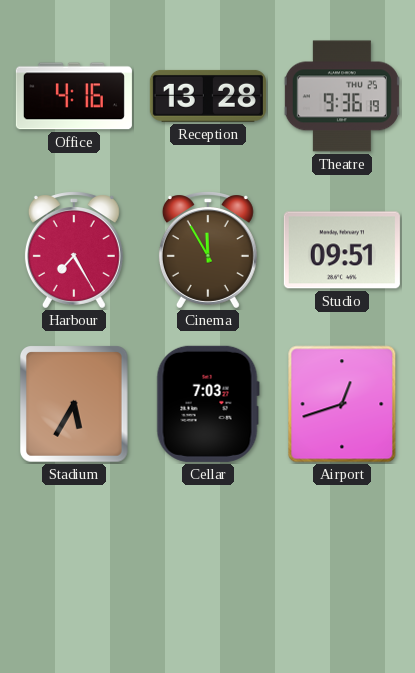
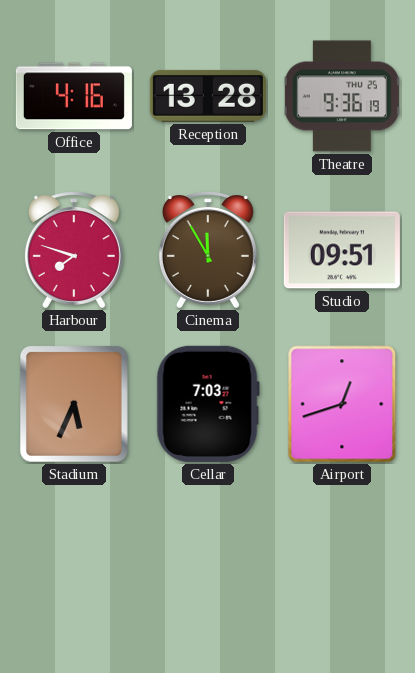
Harbour: 7:25 -> 7:48 (74, 250)
Stadium: 5:35 -> 5:34 (75, 405)
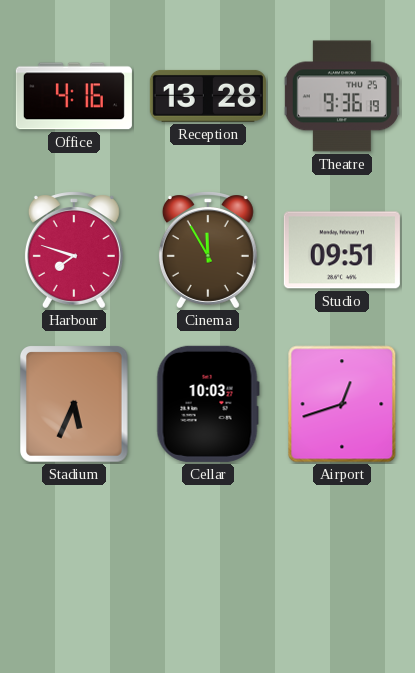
Cellar: 7:03 -> 10:03 (208, 404)
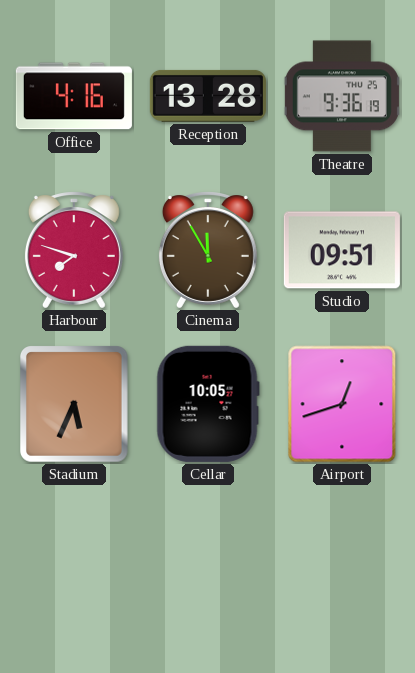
Cellar: 10:03 -> 10:05 (208, 404)
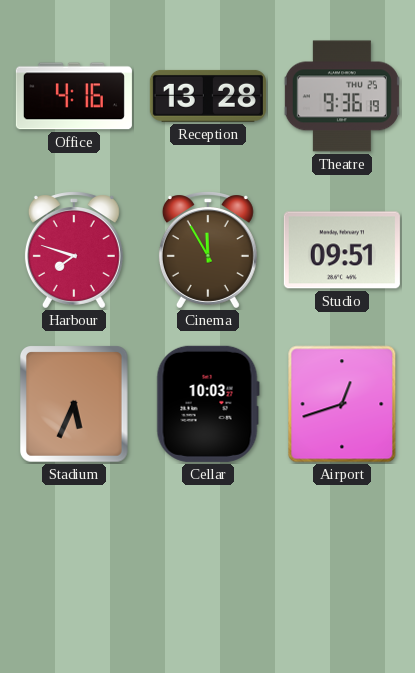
Cellar: 10:05 -> 10:03 (208, 404)
